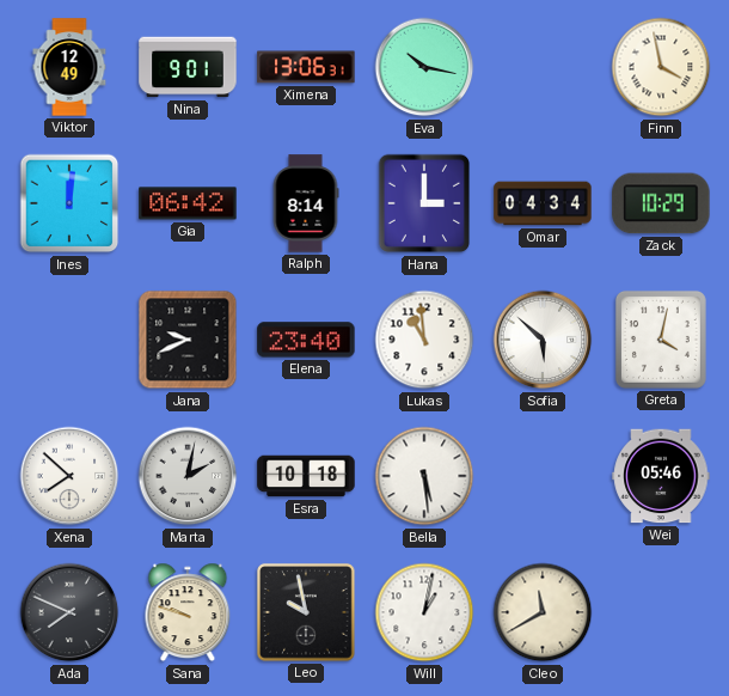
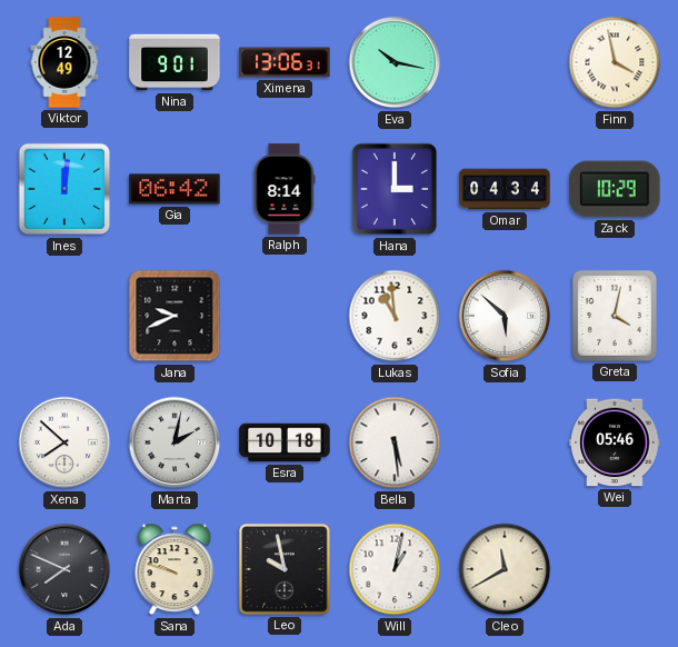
Elena: 23:40 -> none (306, 340)
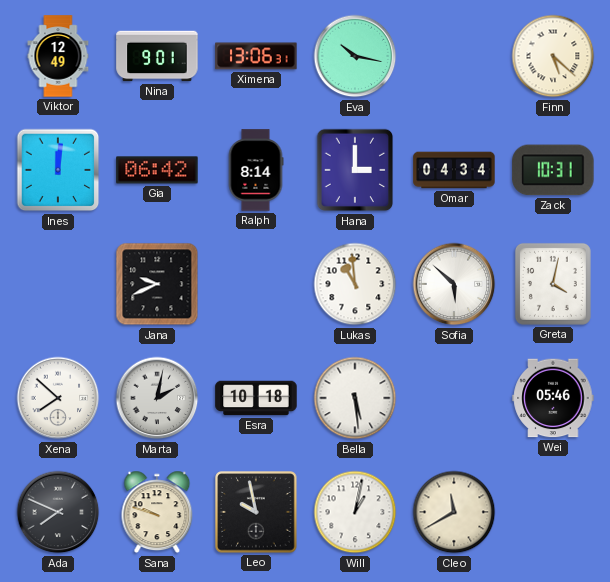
Finn: 3:58 -> 5:22 (553, 56)
Zack: 10:29 -> 10:31 (553, 170)
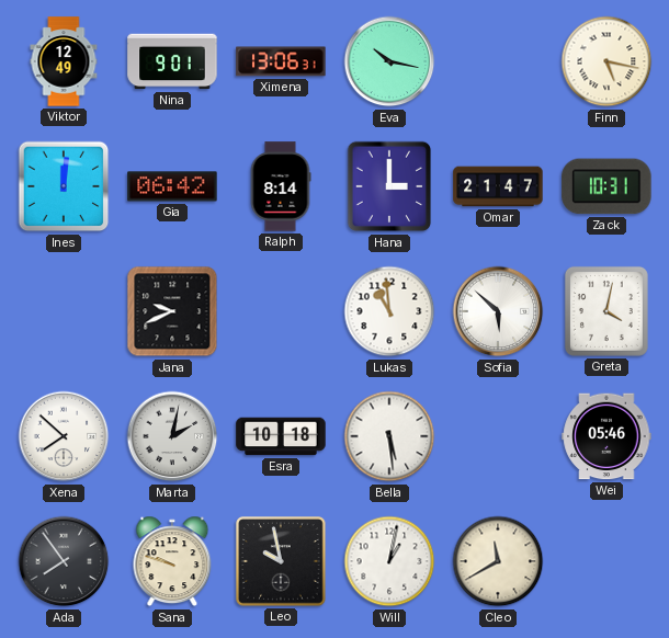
Finn: 5:22 -> 5:17 (606, 61)
Omar: 04:34 -> 21:47 (498, 186)
Ada: 7:49 -> 7:54 (64, 561)
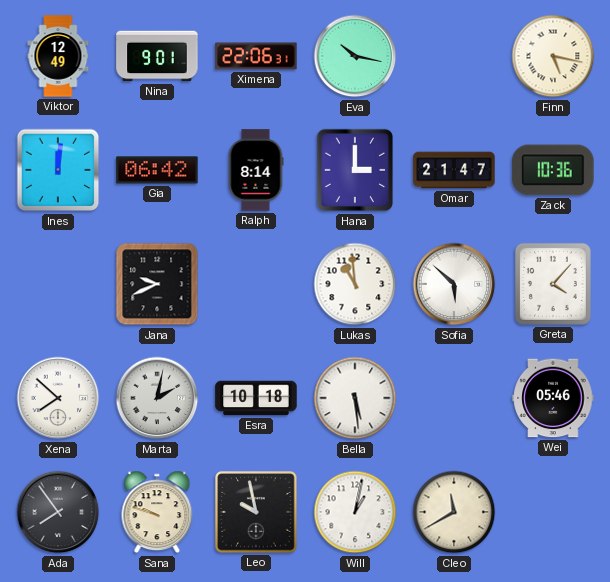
Ximena: 13:06 -> 22:06 (256, 56)
Zack: 10:31 -> 10:36 (553, 170)
Greta: 4:02 -> 4:07 (553, 284)
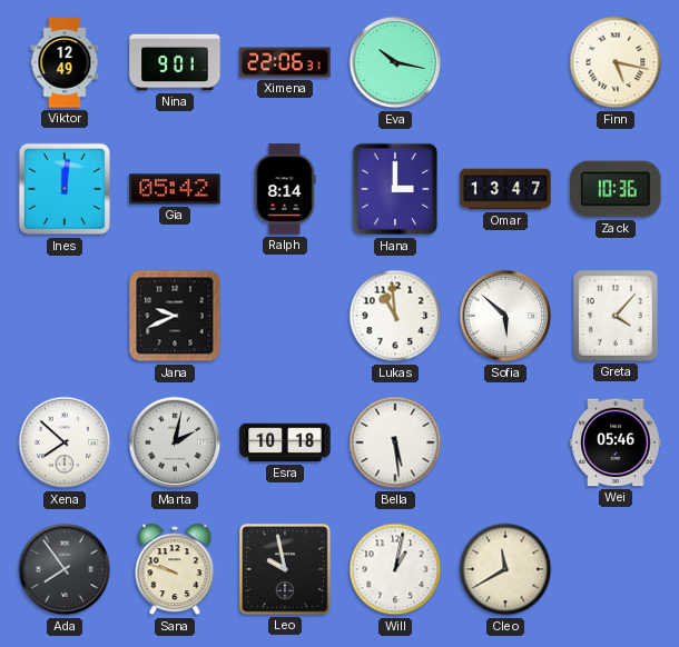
Gia: 06:42 -> 05:42 (175, 189)
Omar: 21:47 -> 13:47 (505, 189)
